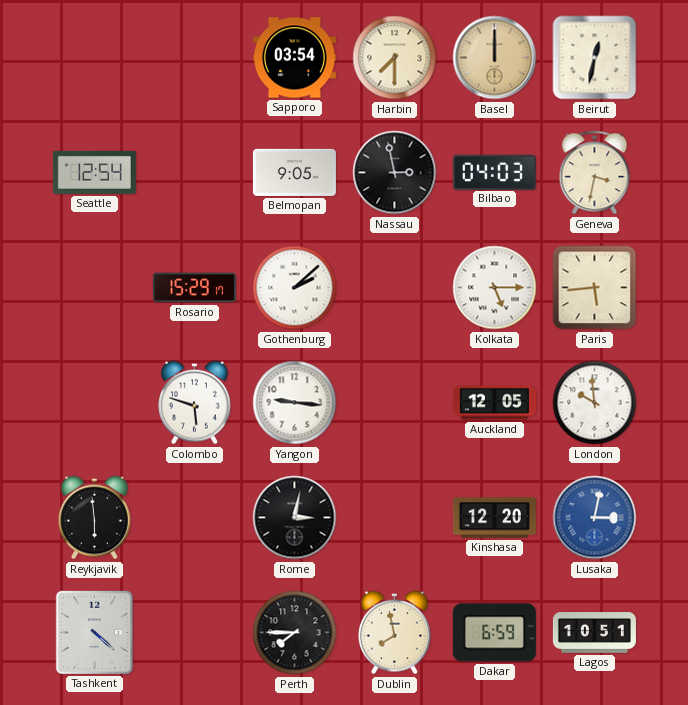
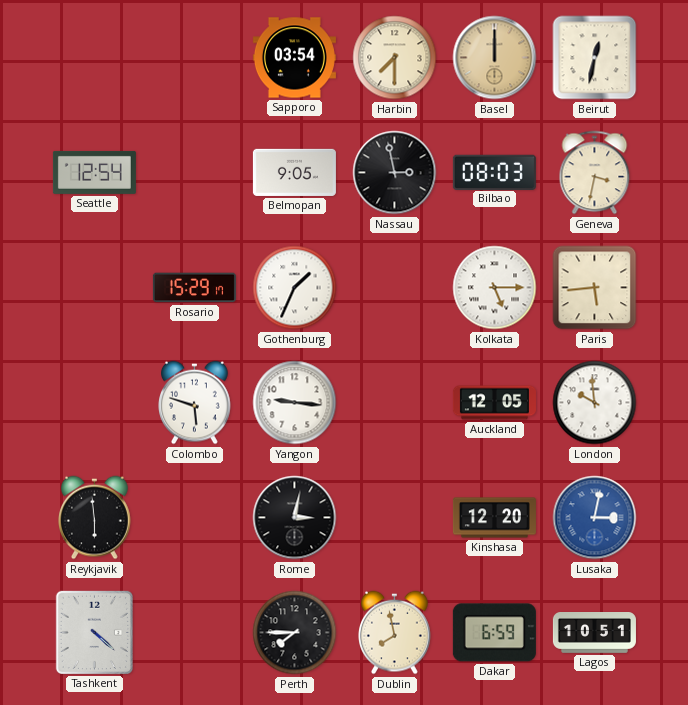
Bilbao: 04:03 -> 08:03 (494, 172)
Gothenburg: 2:08 -> 1:34 (295, 288)
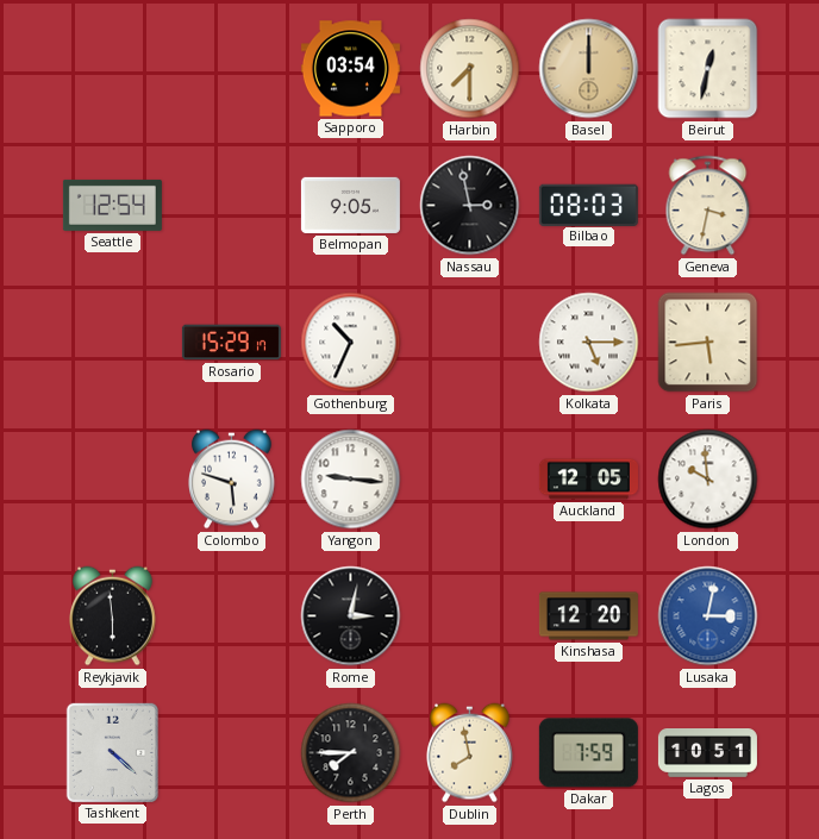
Gothenburg: 1:34 -> 10:34 (351, 343)
Dakar: 6:59 -> 7:59 (588, 753)
